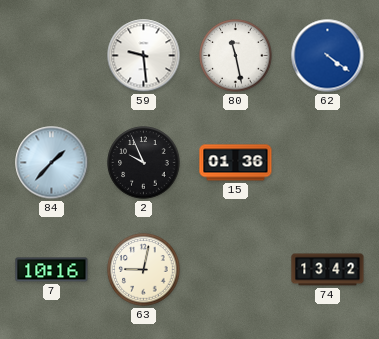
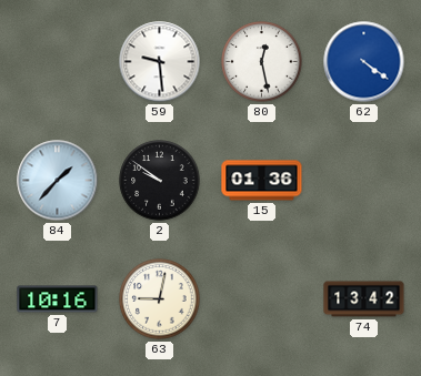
80: 11:28 -> 12:28 (262, 62)
2: 9:56 -> 9:51 (160, 181)
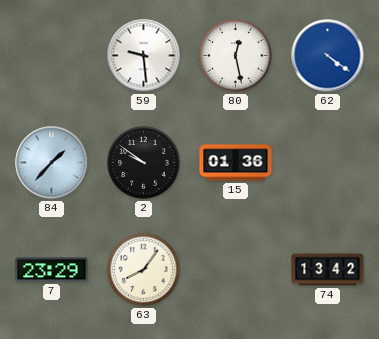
7: 10:16 -> 23:29 (52, 270)
63: 9:02 -> 8:06 (144, 270)
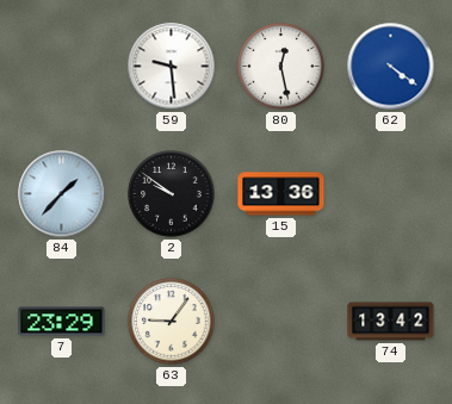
15: 01:36 -> 13:36 (281, 194)
63: 8:06 -> 9:06 (172, 322)
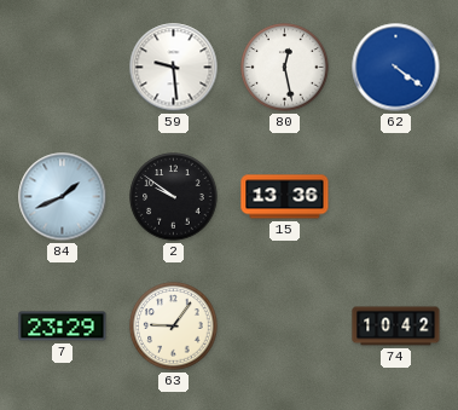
84: 1:37 -> 1:41 (63, 197)
74: 13:42 -> 10:42 (396, 327)
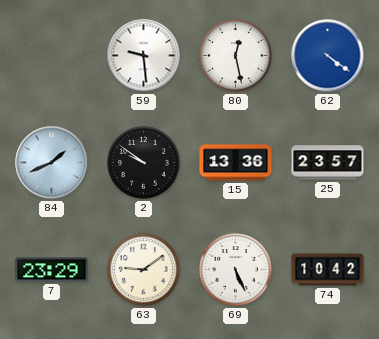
25: none -> 23:57 (328, 163)
63: 9:06 -> 9:09 (144, 270)
69: none -> 5:26 (236, 270)
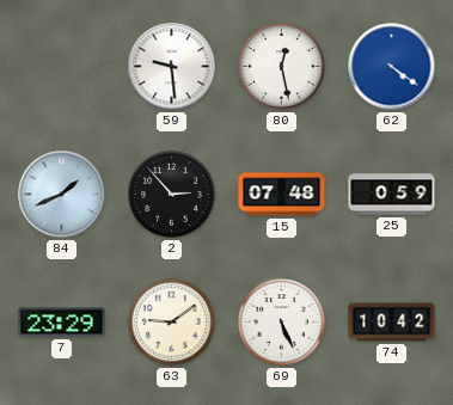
2: 9:51 -> 2:53 (172, 195)
15: 13:36 -> 07:48 (282, 195)
25: 23:57 -> 0:59 (392, 195)
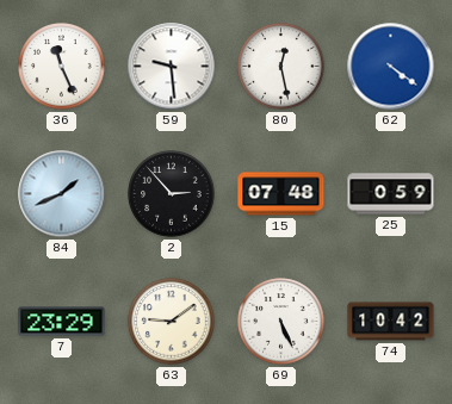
36: none -> 11:26 (62, 67)
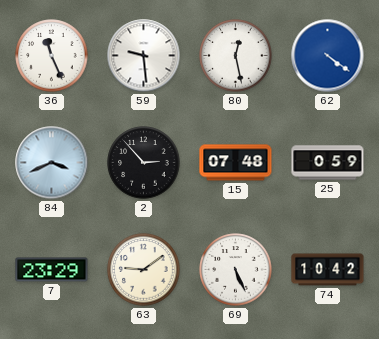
84: 1:41 -> 3:41 (52, 163)
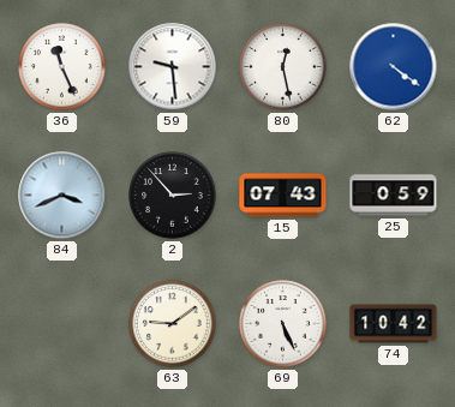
15: 07:48 -> 07:43 (283, 196)
7: 23:29 -> none (52, 270)
